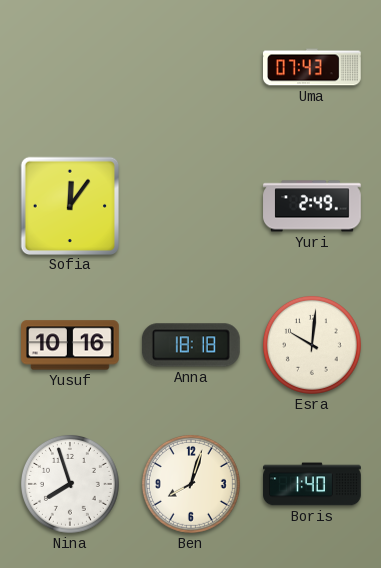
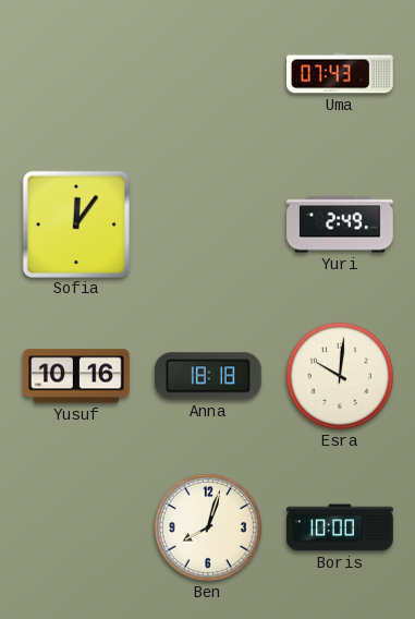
Nina: 7:57 -> none (70, 484)
Boris: 1:40 -> 10:00 (340, 527)
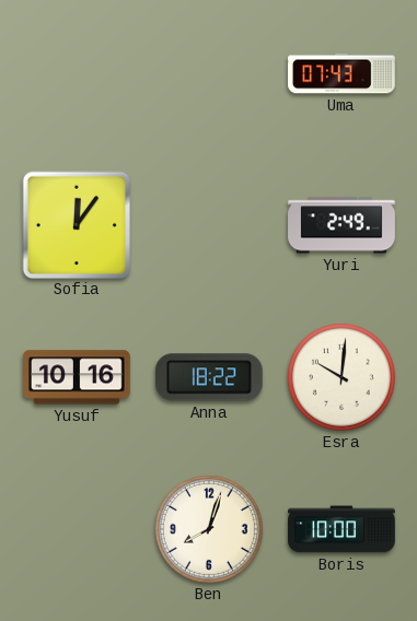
Anna: 18:18 -> 18:22 (209, 377)
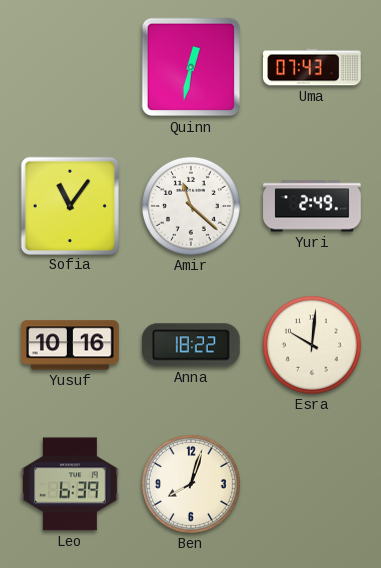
Quinn: none -> 12:32 (191, 67)
Sofia: 12:06 -> 11:06 (69, 205)
Amir: none -> 11:22 (191, 206)
Leo: none -> 6:39 (71, 484)
Boris: 10:00 -> none (341, 529)
